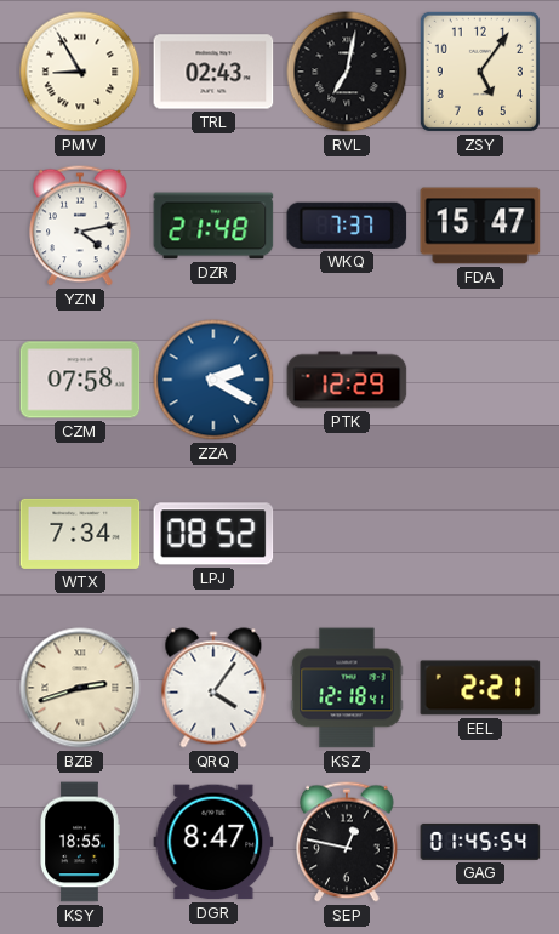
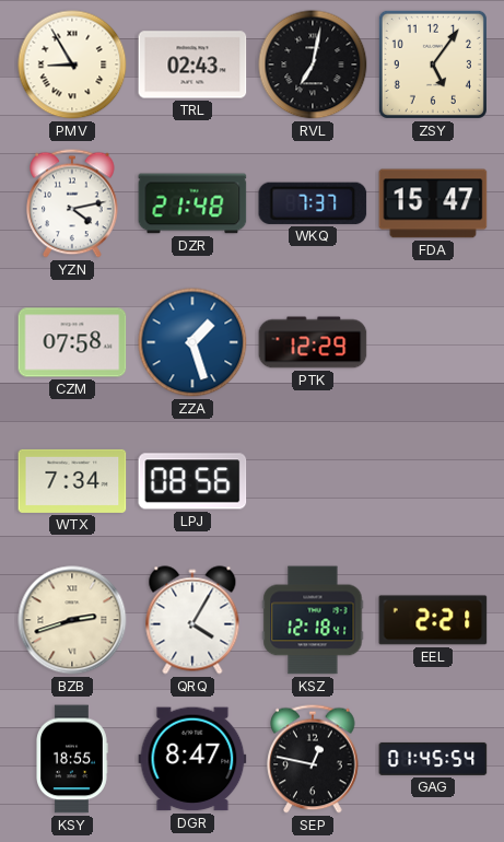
ZZA: 2:20 -> 1:27 (192, 342)
LPJ: 08:52 -> 08:56 (192, 481)
QRQ: 4:06 -> 4:05 (192, 620)
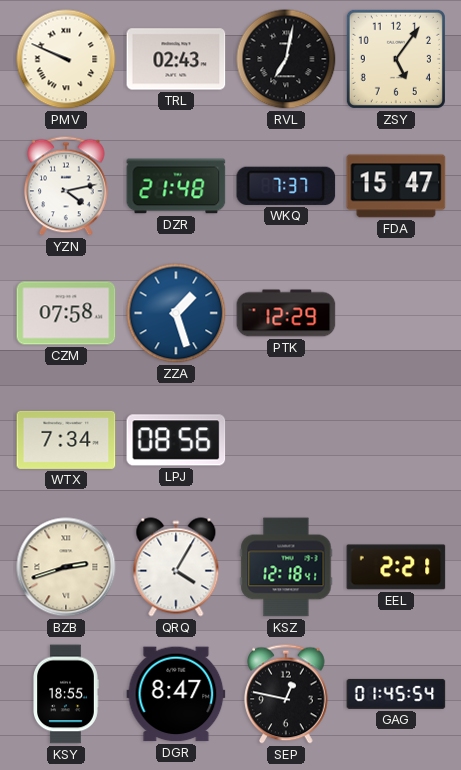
PMV: 8:55 -> 9:49 (66, 59)
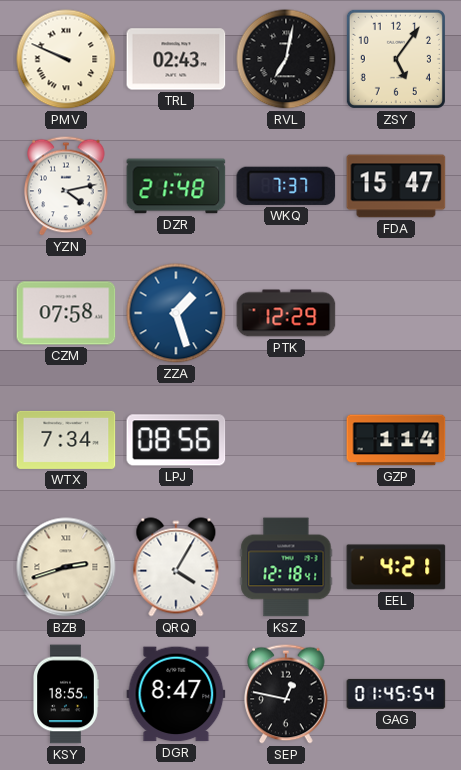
GZP: none -> 1:14 (396, 440)
EEL: 2:21 -> 4:21 (396, 567)
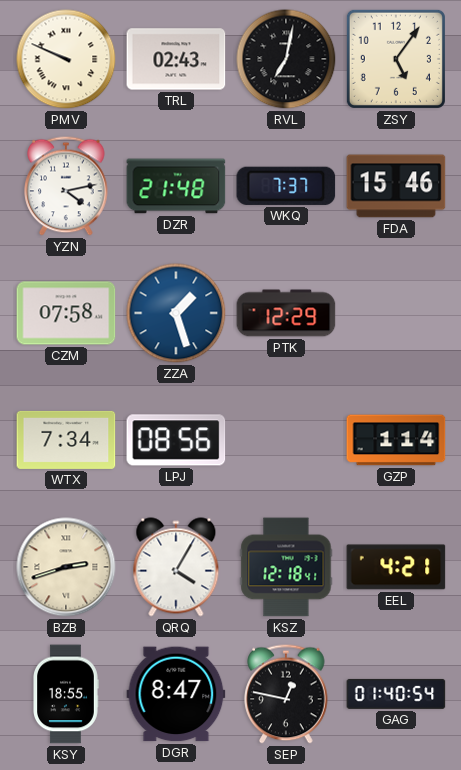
FDA: 15:47 -> 15:46 (396, 186)
GAG: 01:45 -> 01:40 (396, 694)
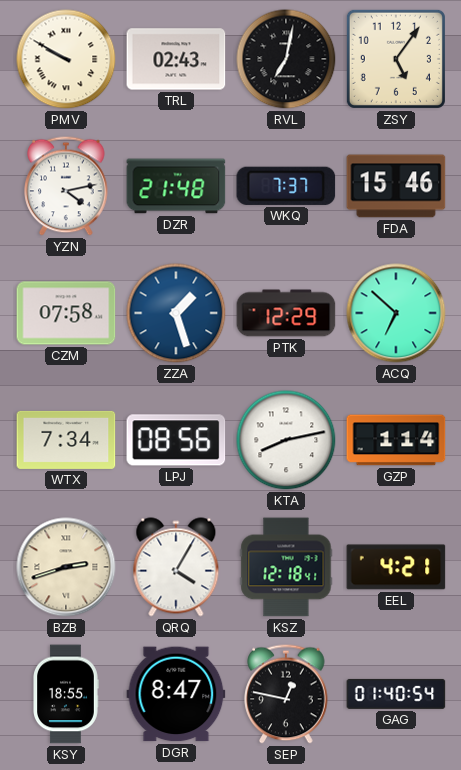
PMV: 9:49 -> 9:50 (66, 59)
ACQ: none -> 6:52 (396, 313)
KTA: none -> 8:13 (286, 440)
